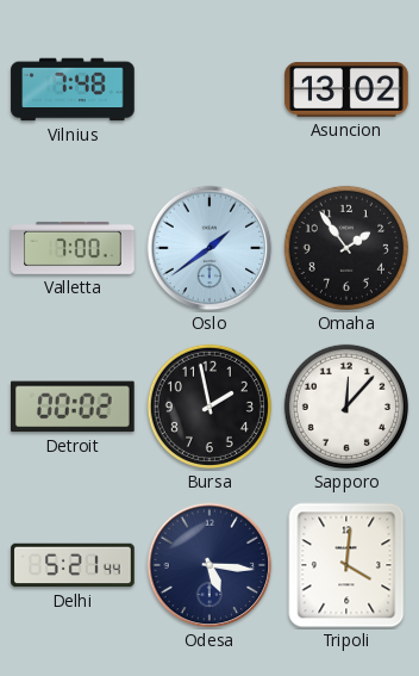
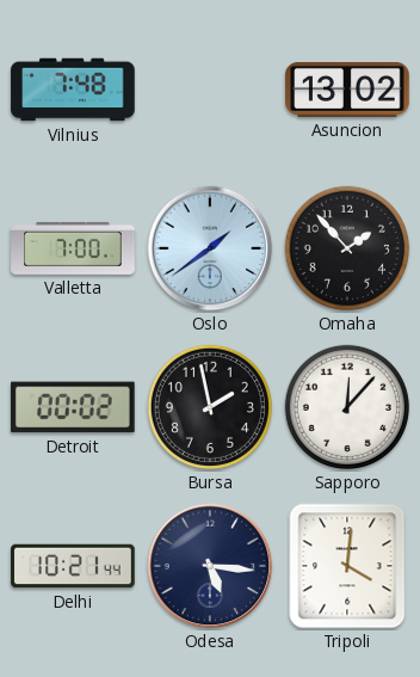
Omaha: 1:54 -> 1:53 (347, 248)
Delhi: 5:21 -> 10:21 (73, 566)
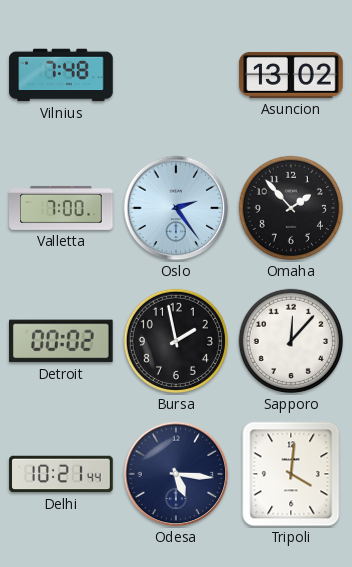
Oslo: 1:39 -> 2:24 (176, 208)
